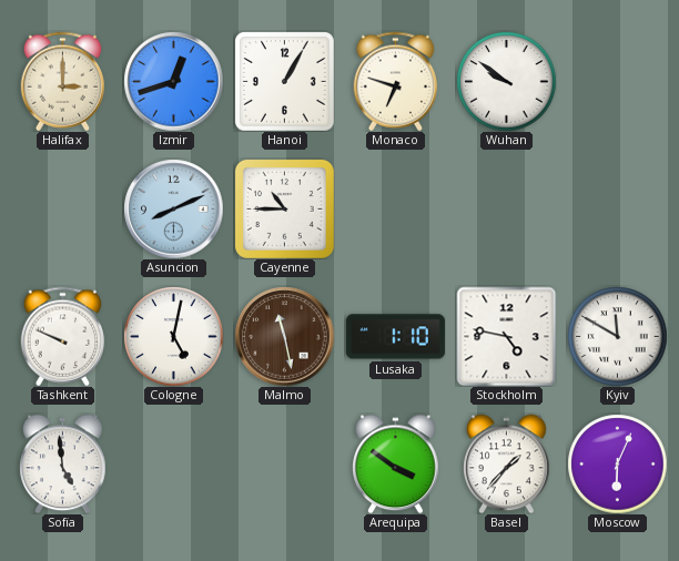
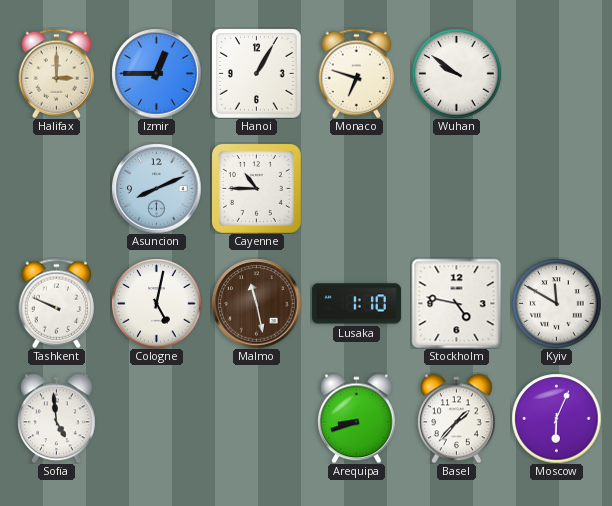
Izmir: 12:42 -> 12:45 (156, 73)
Arequipa: 3:51 -> 8:42 (357, 418)
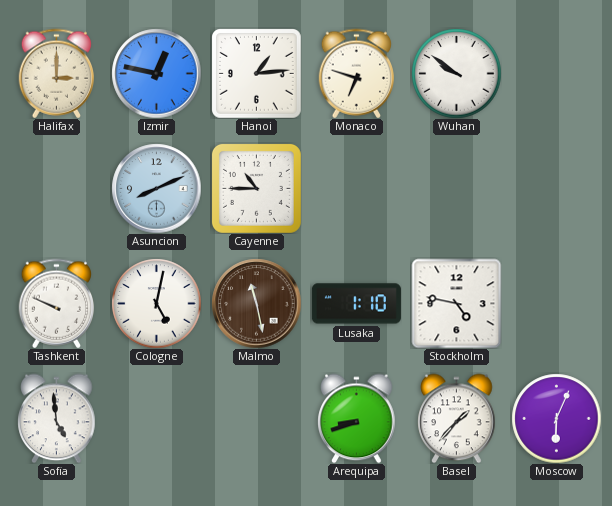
Izmir: 12:45 -> 12:47 (156, 73)
Hanoi: 1:05 -> 1:14 (257, 74)
Kyiv: 11:50 -> none (556, 303)
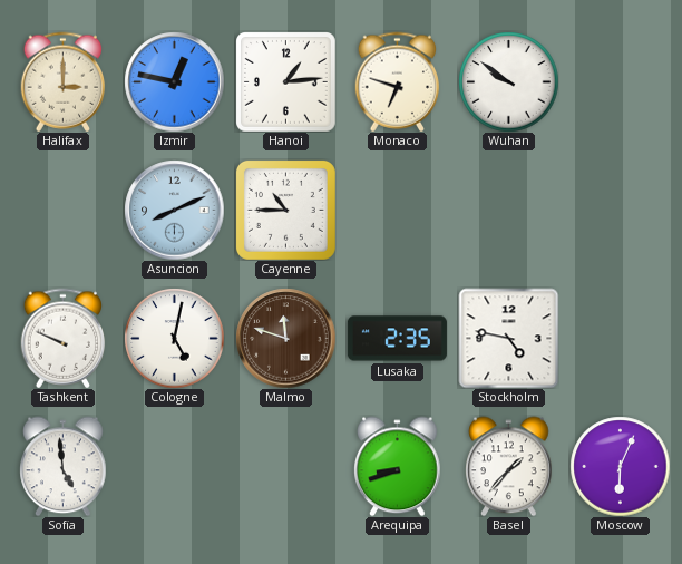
Malmo: 11:28 -> 11:48 (285, 338)
Lusaka: 1:10 -> 2:35 (397, 339)
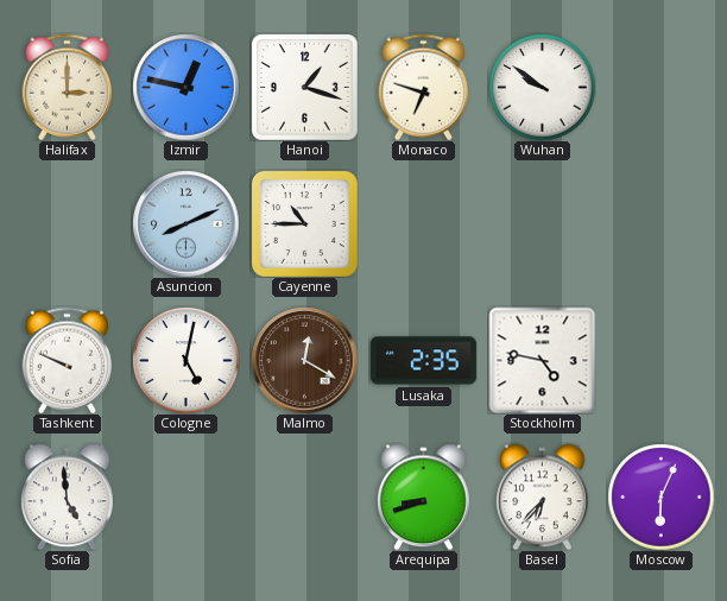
Hanoi: 1:14 -> 1:18 (305, 88)
Malmo: 11:48 -> 12:20 (304, 360)
Basel: 1:37 -> 6:37 (543, 496)
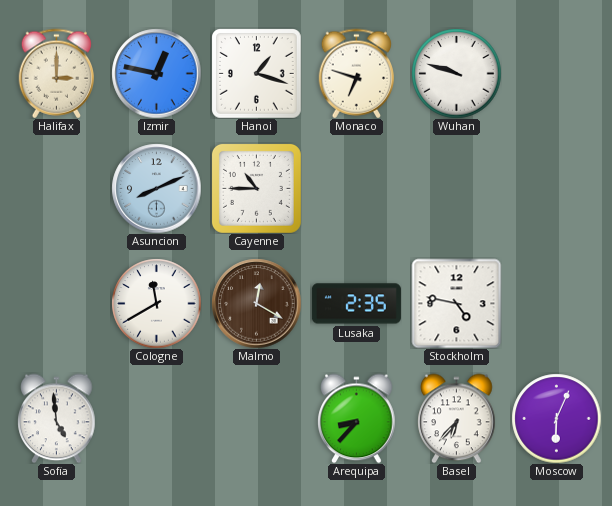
Wuhan: 9:51 -> 9:48 (456, 73)
Tashkent: 9:49 -> none (68, 360)
Cologne: 5:02 -> 11:40 (156, 303)
Arequipa: 8:42 -> 8:37 (357, 418)
